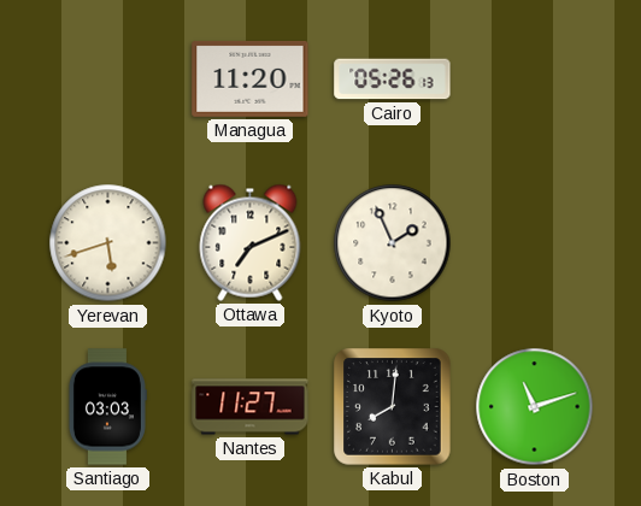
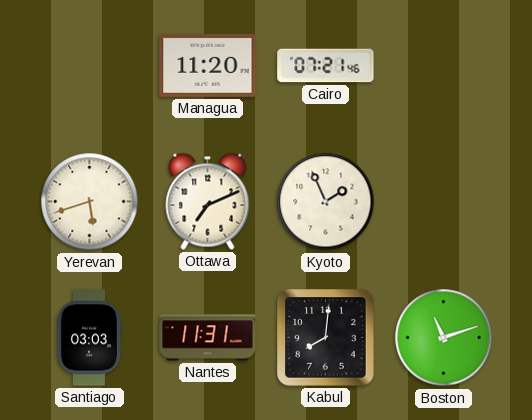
Cairo: 05:26 -> 07:21 (326, 66)
Nantes: 11:27 -> 11:31 (208, 338)
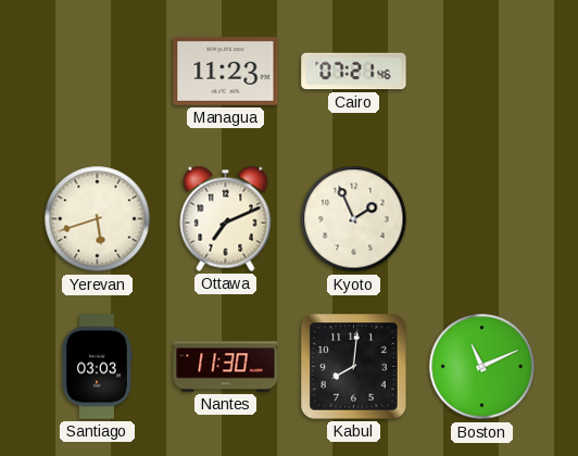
Managua: 11:20 -> 11:23 (226, 71)
Nantes: 11:31 -> 11:30 (226, 367)
Boston: 11:12 -> 11:11 (482, 367)
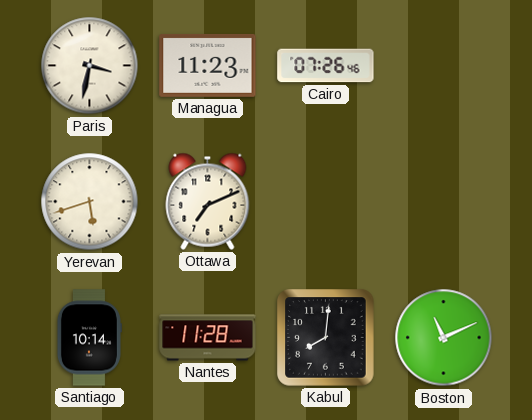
Paris: none -> 3:32 (90, 66)
Cairo: 07:21 -> 07:26 (326, 66)
Kyoto: 1:56 -> none (354, 219)
Santiago: 03:03 -> 10:14 (89, 338)
Nantes: 11:30 -> 11:28 (208, 338)
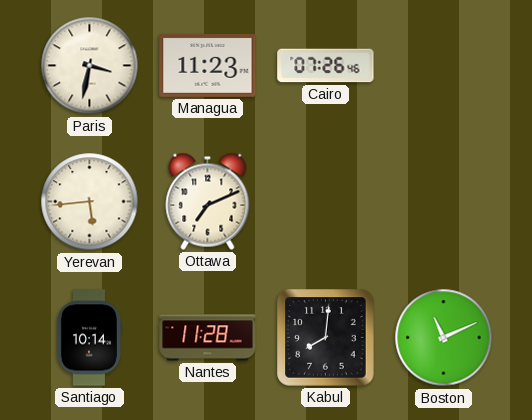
Yerevan: 5:42 -> 5:44 (90, 202)
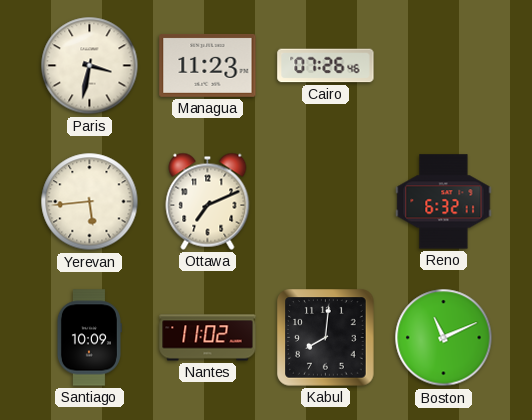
Reno: none -> 6:32 (444, 202)
Santiago: 10:14 -> 10:09 (89, 338)
Nantes: 11:28 -> 11:02 (208, 338)
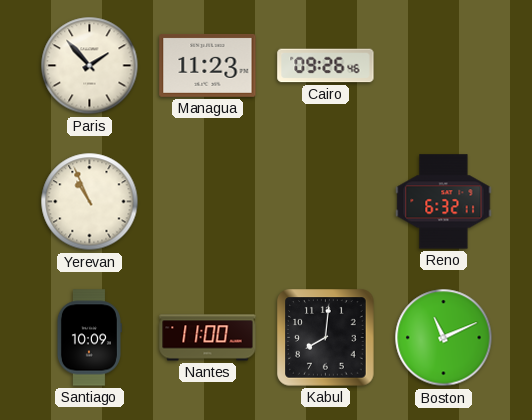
Paris: 3:32 -> 1:53 (90, 66)
Cairo: 07:26 -> 09:26 (326, 66)
Yerevan: 5:44 -> 10:56 (90, 202)
Ottawa: 7:11 -> none (208, 201)
Nantes: 11:02 -> 11:00 (208, 338)
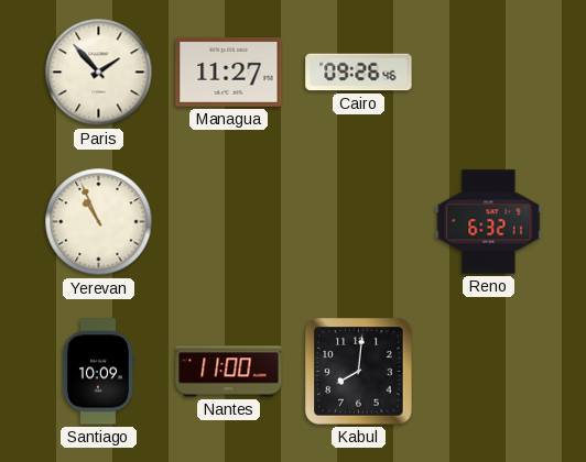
Managua: 11:23 -> 11:27 (229, 71)
Boston: 11:11 -> none (444, 338)
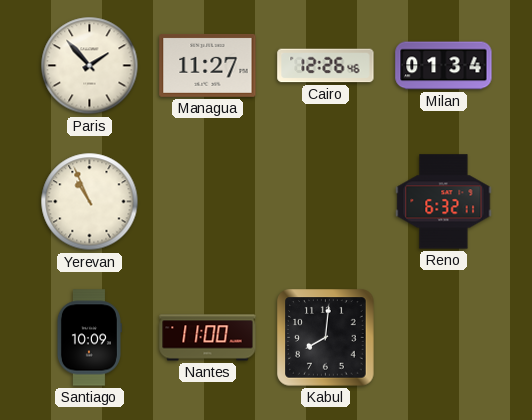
Cairo: 09:26 -> 12:26 (326, 66)
Milan: none -> 01:34 (444, 66)
